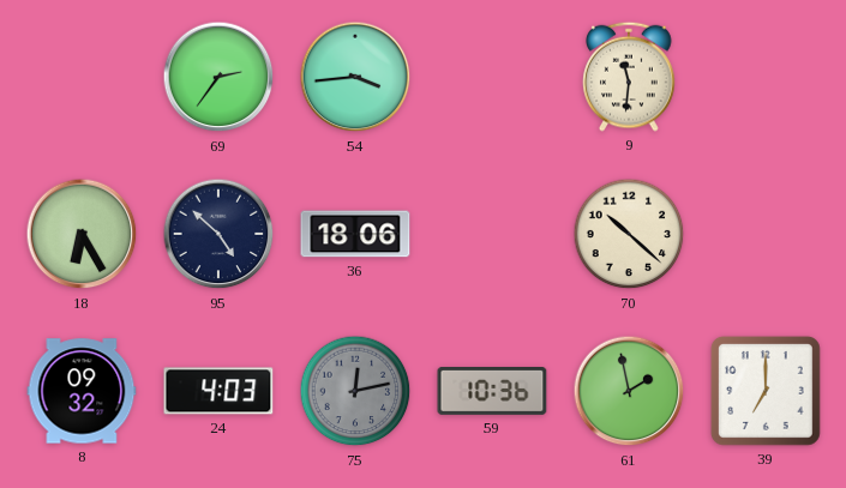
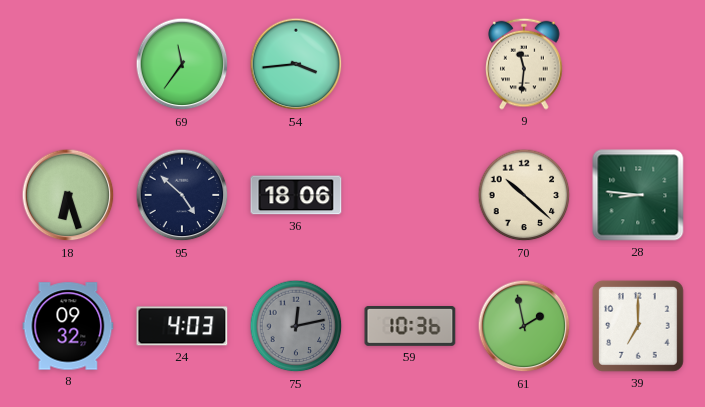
69: 2:36 -> 11:36 (182, 64)
18: 6:25 -> 6:27 (68, 195)
28: none -> 8:46 (638, 195)
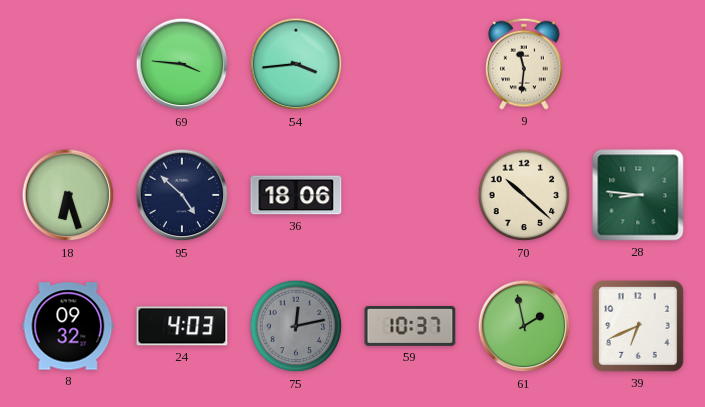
69: 11:36 -> 3:46 (182, 64)
59: 10:36 -> 10:37 (410, 327)
39: 7:00 -> 6:41 (638, 326)
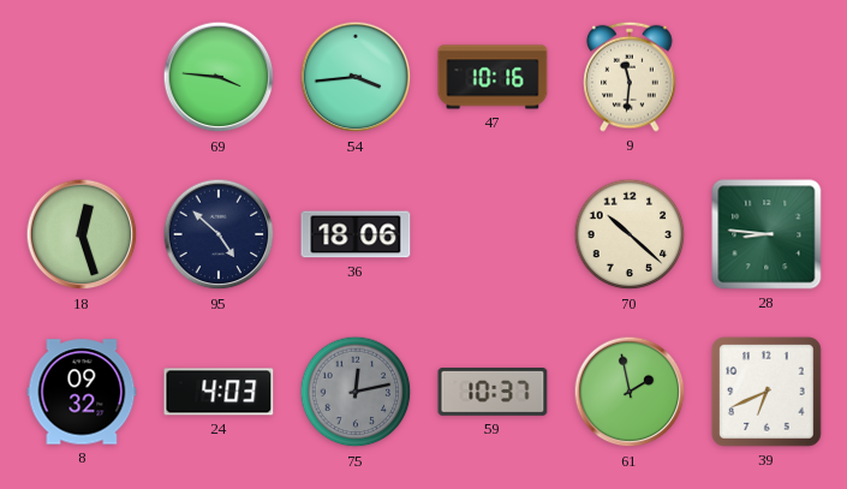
47: none -> 10:16 (493, 77)
18: 6:27 -> 12:27 (82, 234)
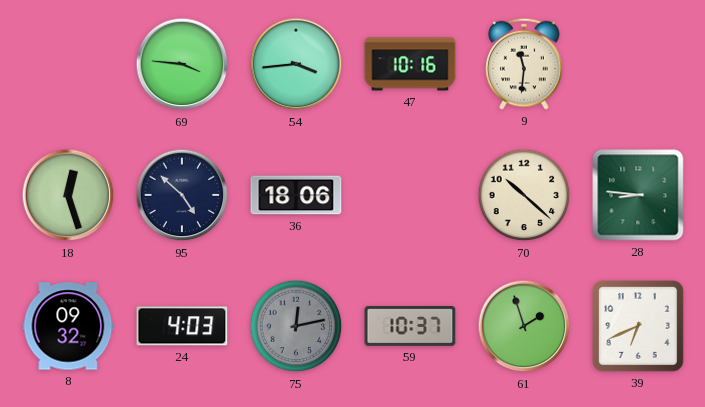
61: 1:58 -> 1:57 (524, 326)
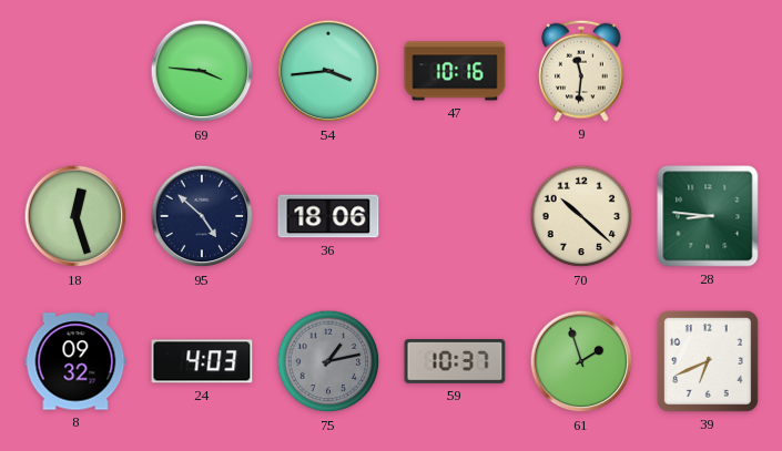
75: 12:13 -> 1:13 (328, 361)
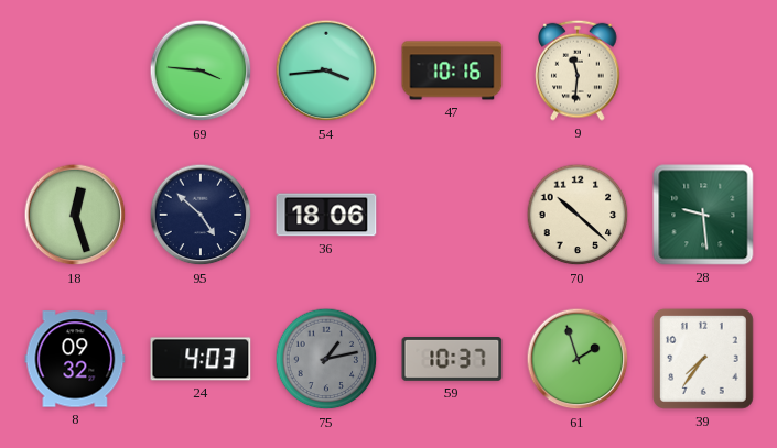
28: 8:46 -> 9:29 (703, 215)
39: 6:41 -> 7:36 (703, 359)
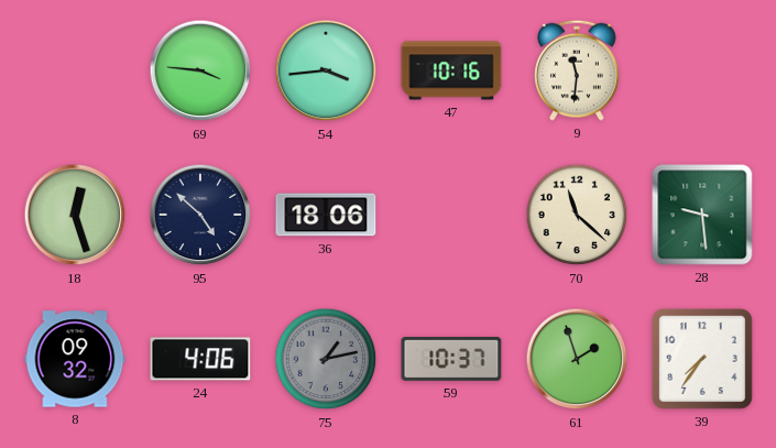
70: 10:22 -> 11:22 (577, 215)
24: 4:03 -> 4:06 (200, 359)
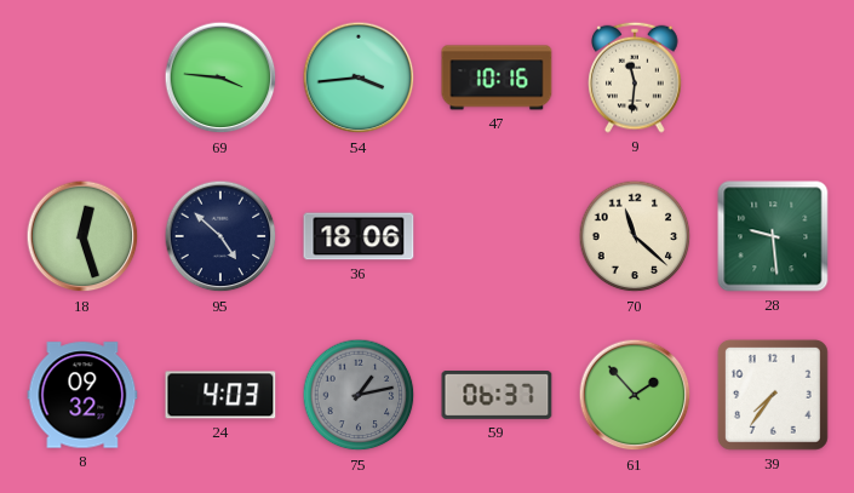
24: 4:06 -> 4:03 (220, 395)
59: 10:37 -> 06:37 (497, 396)
61: 1:57 -> 1:53 (635, 395)
